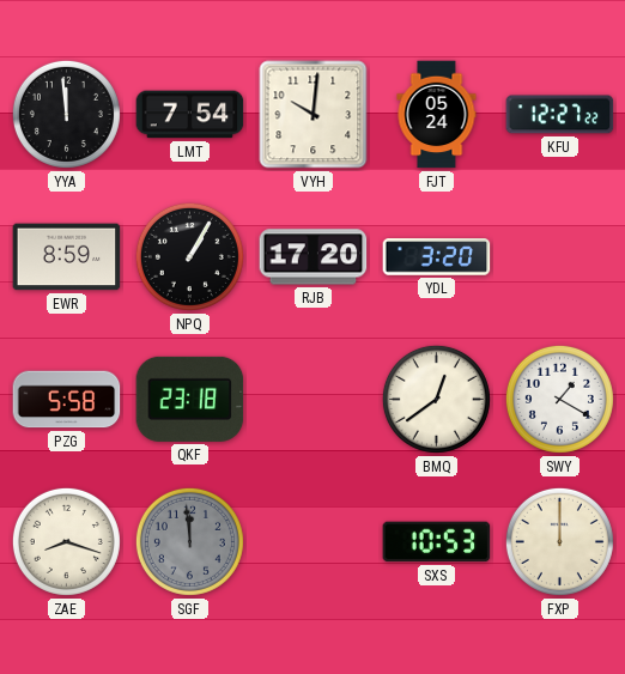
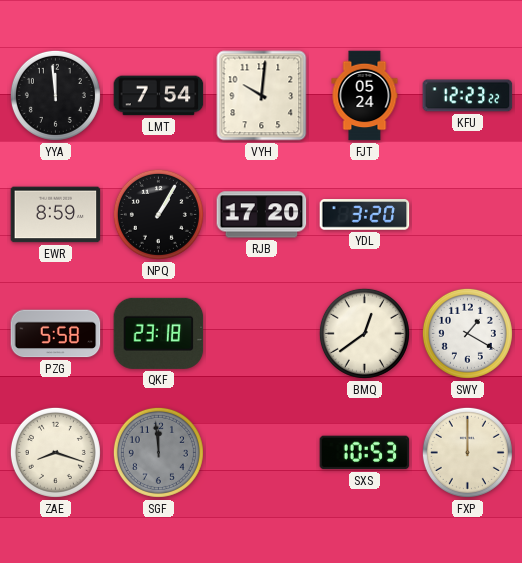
KFU: 12:27 -> 12:23 (468, 96)
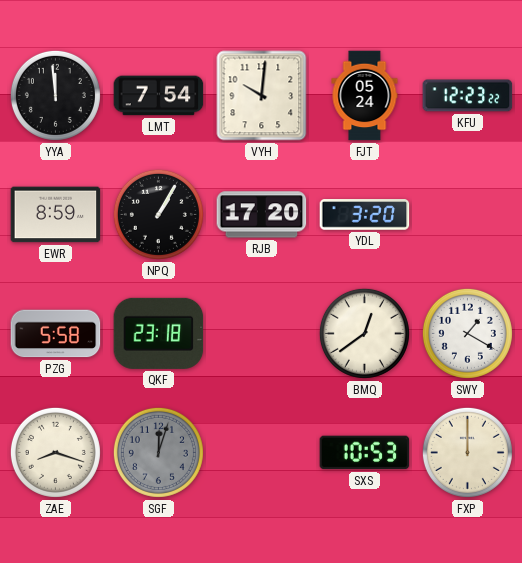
SGF: 11:59 -> 12:03 (158, 452)
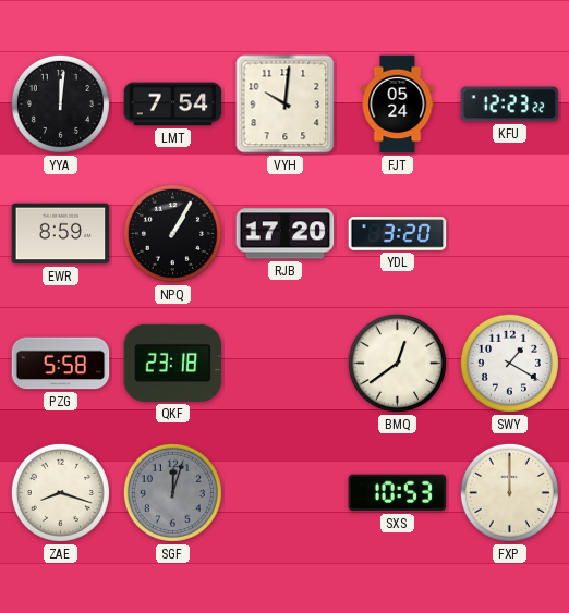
YYA: 11:59 -> 12:01 (60, 103)
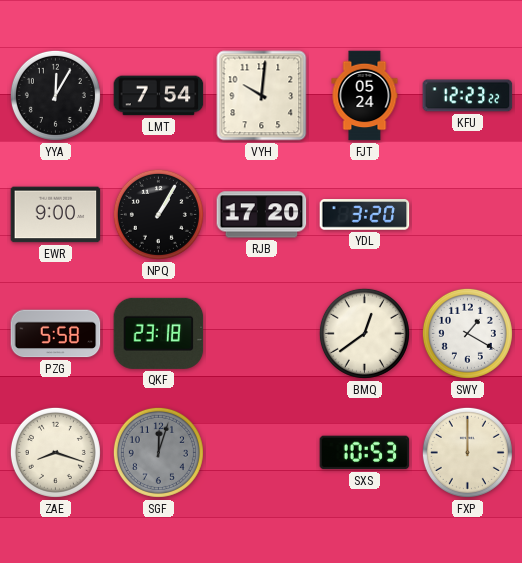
YYA: 12:01 -> 12:05 (55, 95)
EWR: 8:59 -> 9:00 (56, 215)
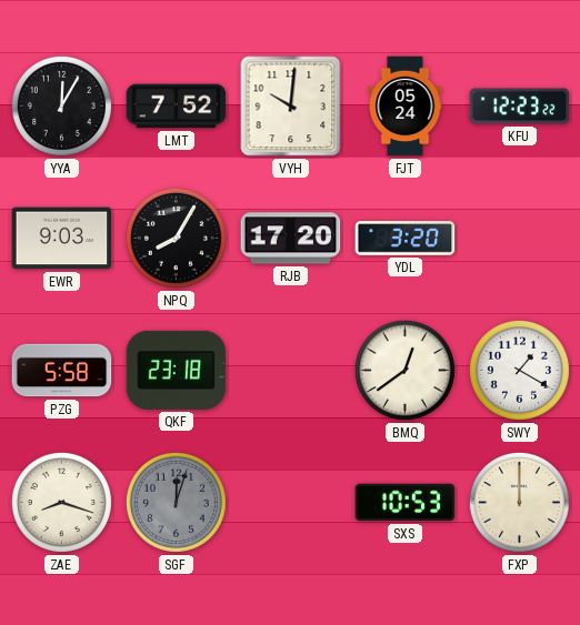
LMT: 7:54 -> 7:52 (177, 107)
EWR: 9:00 -> 9:03 (62, 239)
NPQ: 1:05 -> 8:05 (176, 238)
